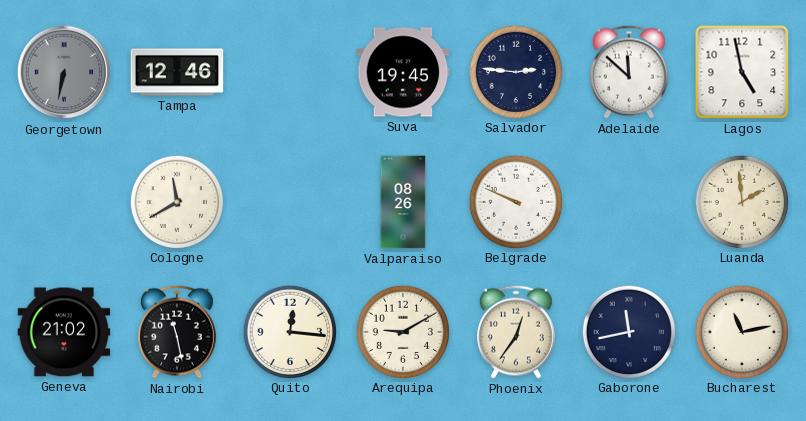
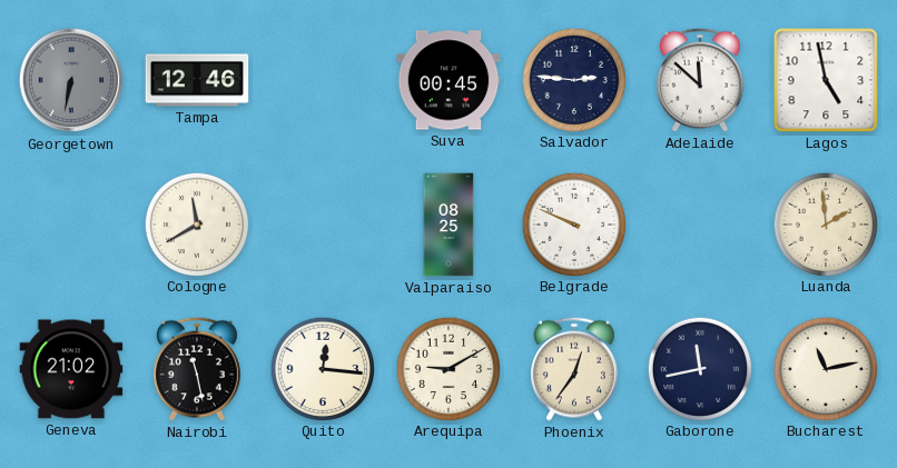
Suva: 19:45 -> 00:45 (448, 80)
Valparaiso: 08:26 -> 08:25 (448, 225)
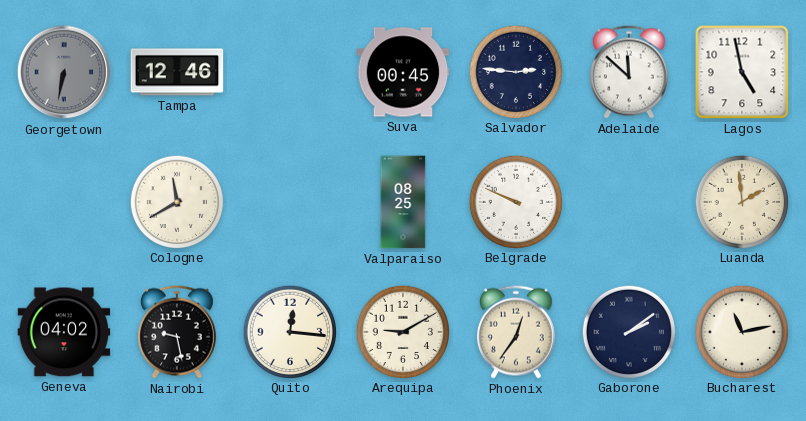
Geneva: 21:02 -> 04:02 (64, 332)
Nairobi: 11:28 -> 9:28 (177, 332)
Gaborone: 11:43 -> 2:09 (628, 331)
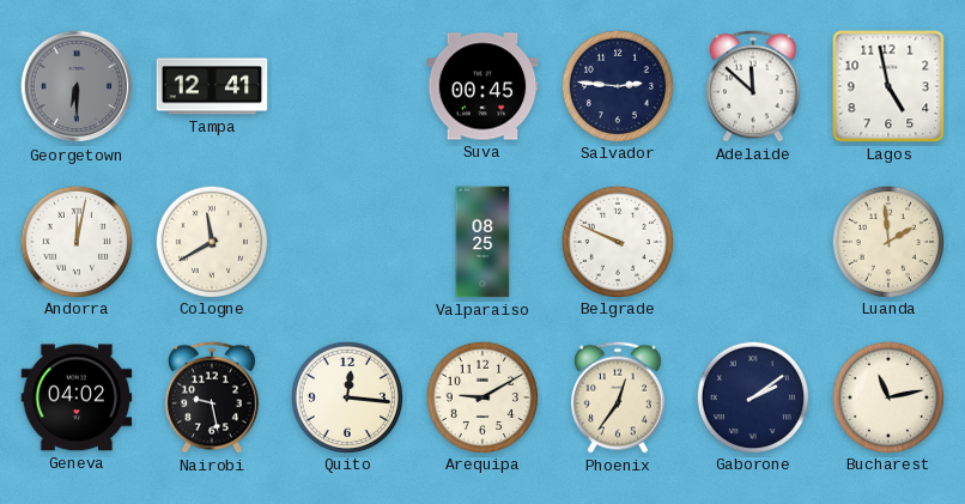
Georgetown: 6:32 -> 6:30 (77, 86)
Tampa: 12:46 -> 12:41 (212, 86)
Andorra: none -> 12:02 (75, 241)
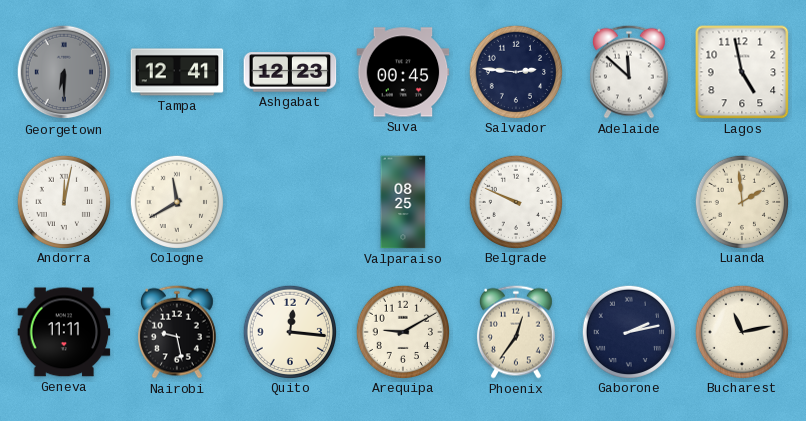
Ashgabat: none -> 12:23 (290, 72)
Geneva: 04:02 -> 11:11 (64, 332)
Gaborone: 2:09 -> 2:13 (628, 331)
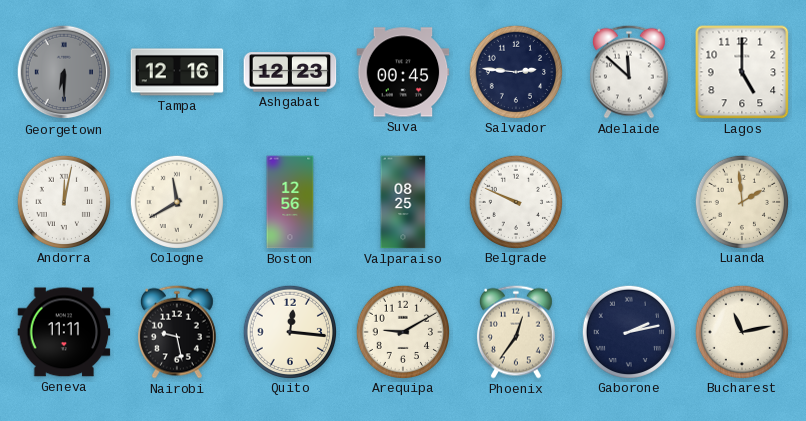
Tampa: 12:41 -> 12:16 (177, 72)
Lagos: 4:58 -> 5:00 (742, 72)
Boston: none -> 12:56 (290, 202)
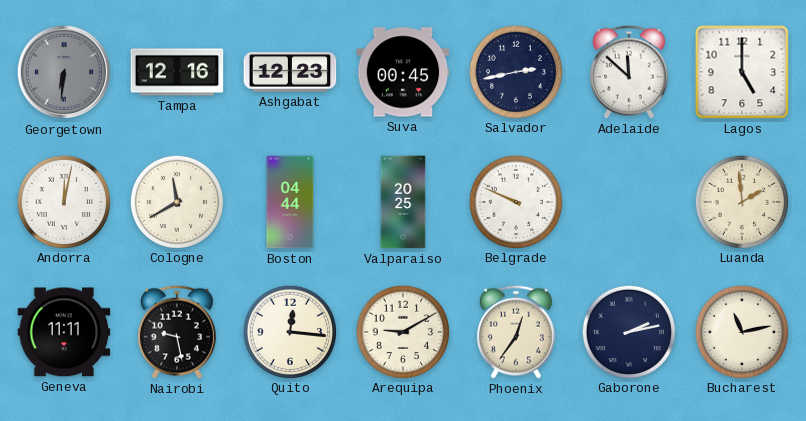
Georgetown: 6:30 -> 6:31 (64, 72)
Salvador: 2:46 -> 2:43 (515, 71)
Boston: 12:56 -> 04:44 (290, 202)
Valparaiso: 08:25 -> 20:25 (403, 202)
